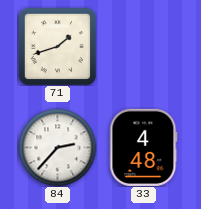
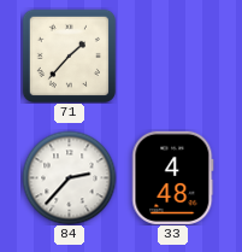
71: 1:42 -> 1:37 (69, 55)
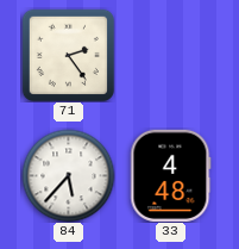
71: 1:37 -> 2:24 (68, 55)
84: 2:37 -> 5:37 (68, 175)
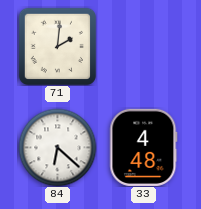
71: 2:24 -> 2:01 (57, 46)
84: 5:37 -> 6:22 (57, 147)
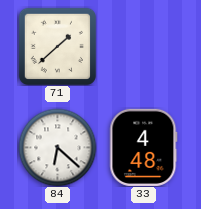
71: 2:01 -> 1:38 (57, 46)
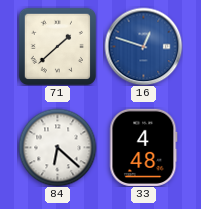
16: none -> 12:48 (143, 46)
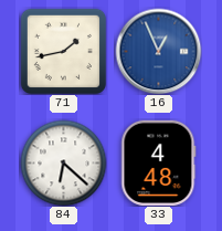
71: 1:38 -> 1:43 (63, 51)
16: 12:48 -> 12:56 (158, 51)
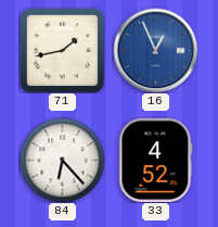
84: 6:22 -> 6:23 (62, 160)
33: 4:48 -> 4:52 (156, 160)
